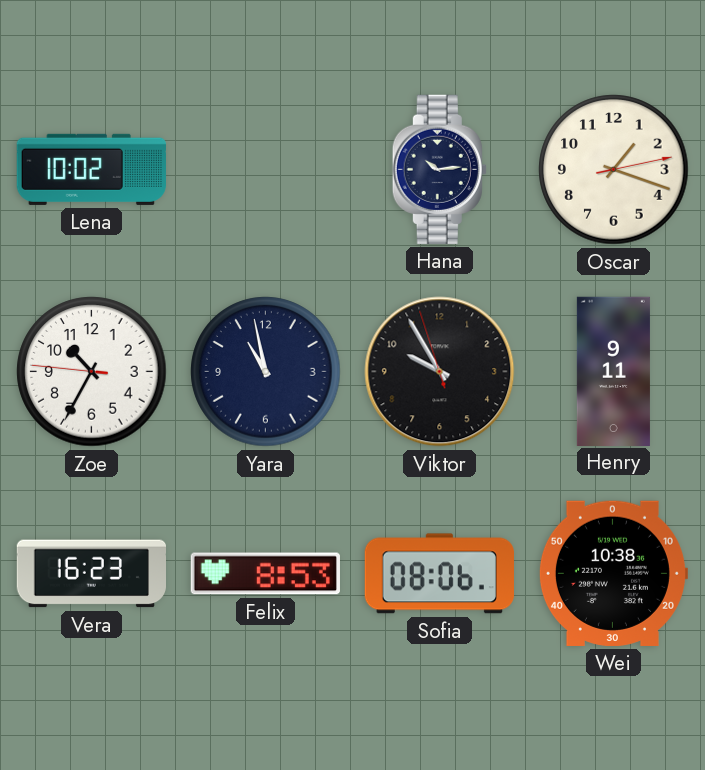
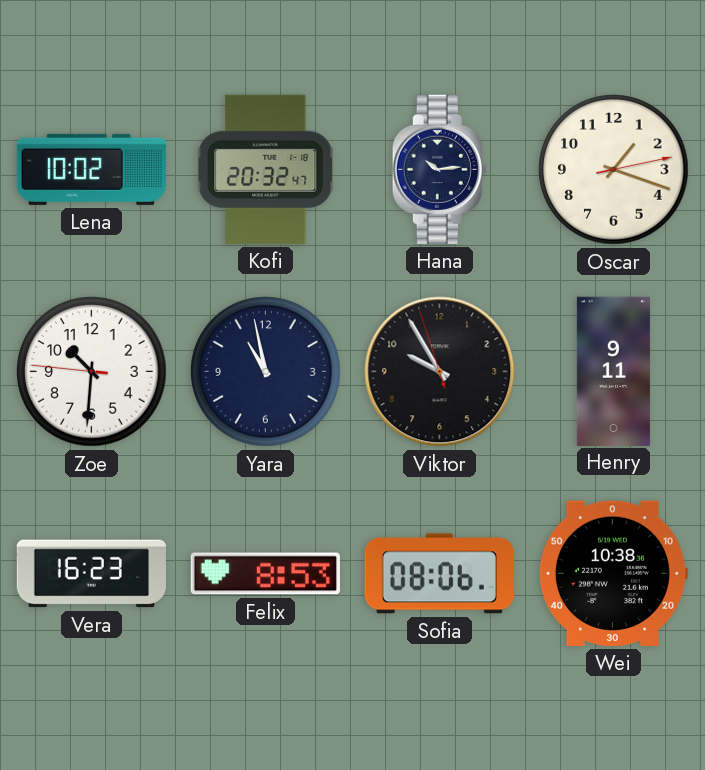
Kofi: none -> 20:32 (266, 169)
Zoe: 10:34 -> 10:30 (92, 372)
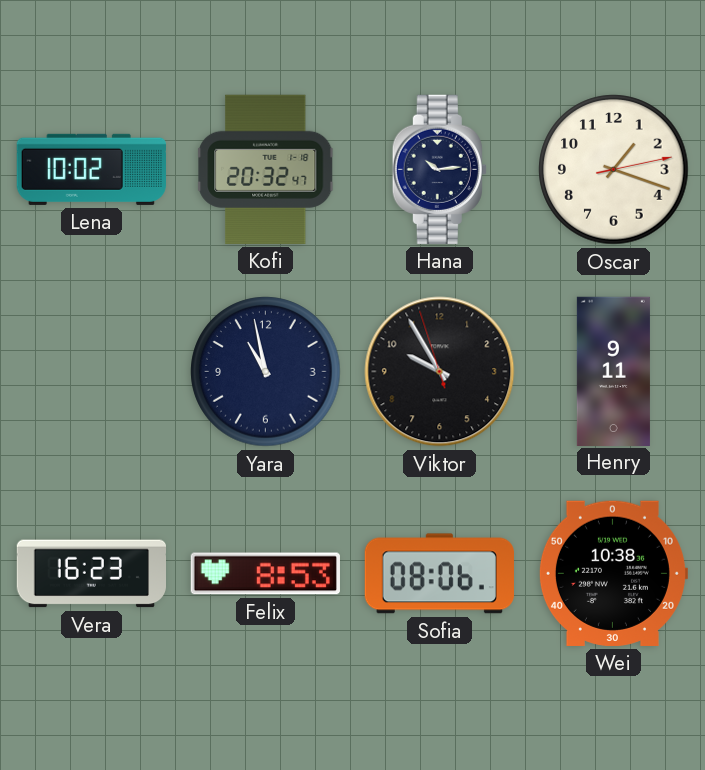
Zoe: 10:30 -> none (92, 372)
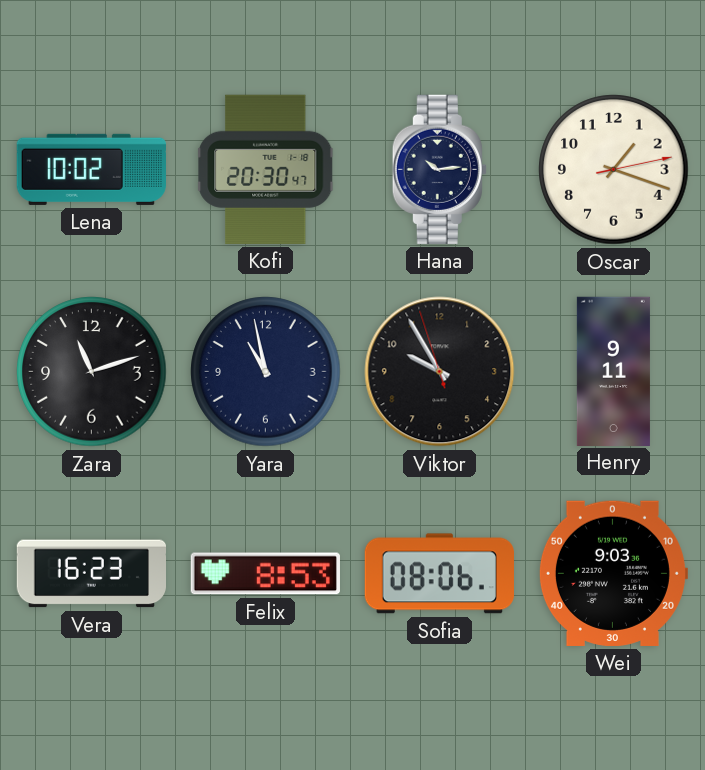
Kofi: 20:32 -> 20:30 (266, 169)
Zara: none -> 11:12 (92, 372)
Wei: 10:38 -> 9:03 (613, 573)
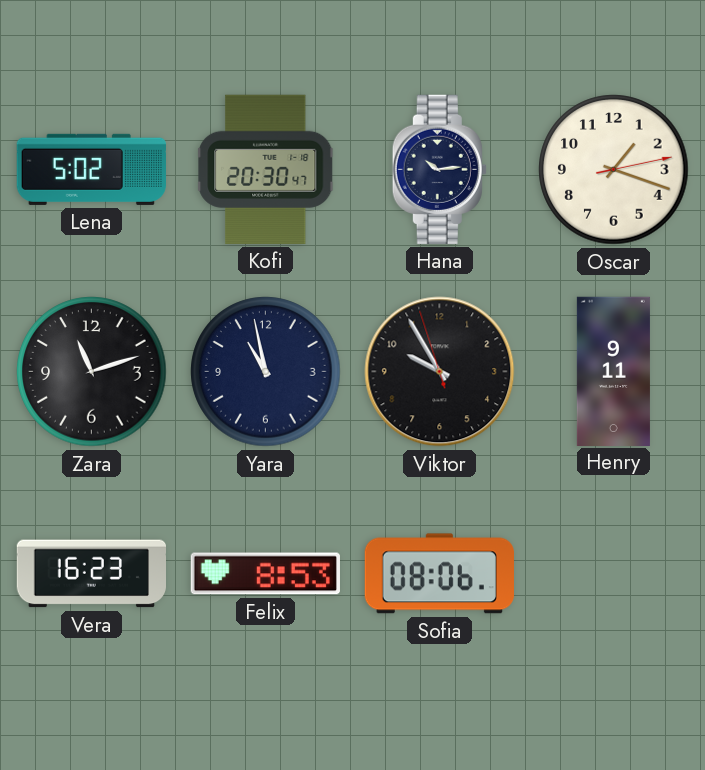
Lena: 10:02 -> 5:02 (91, 169)
Wei: 9:03 -> none (613, 573)
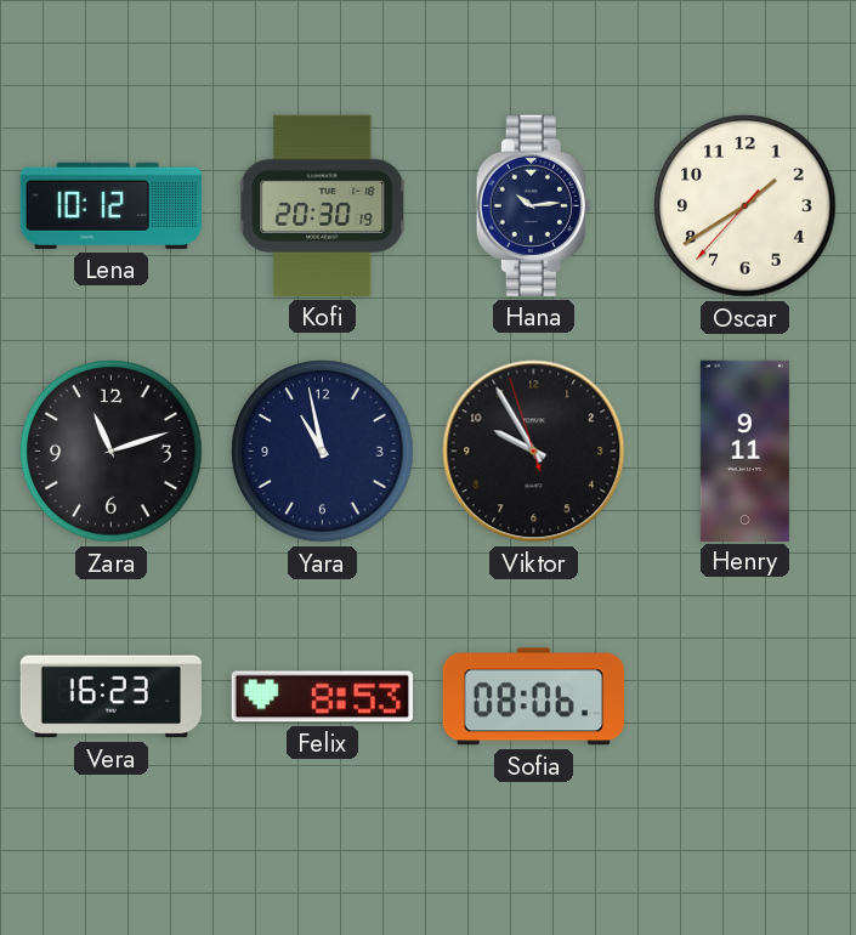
Lena: 5:02 -> 10:12 (110, 205)
Kofi: 20:30:47 -> 20:30:19 (323, 205)
Oscar: 1:18 -> 1:39 (746, 206)
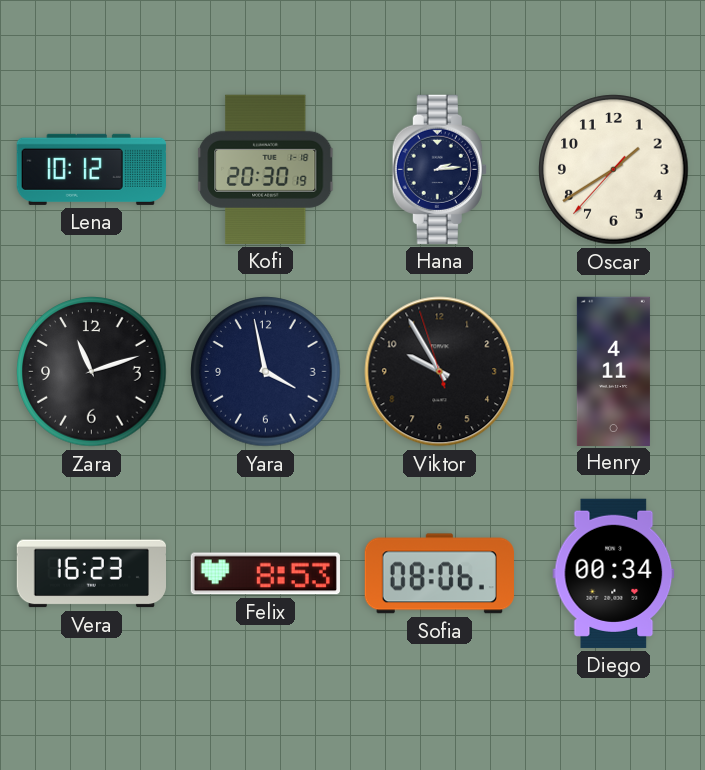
Hana: 10:14 -> 2:14 (439, 169)
Yara: 10:58 -> 3:58 (266, 372)
Henry: 9:11 -> 4:11 (613, 371)
Diego: none -> 00:34 (614, 573)
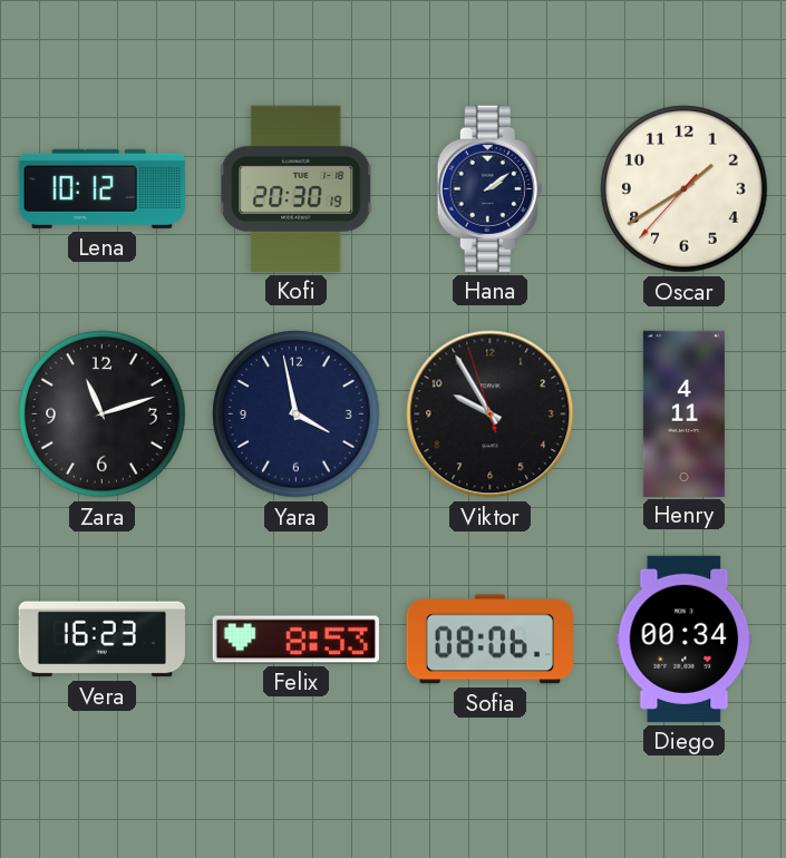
Hana: 2:14 -> 2:09 (489, 188)
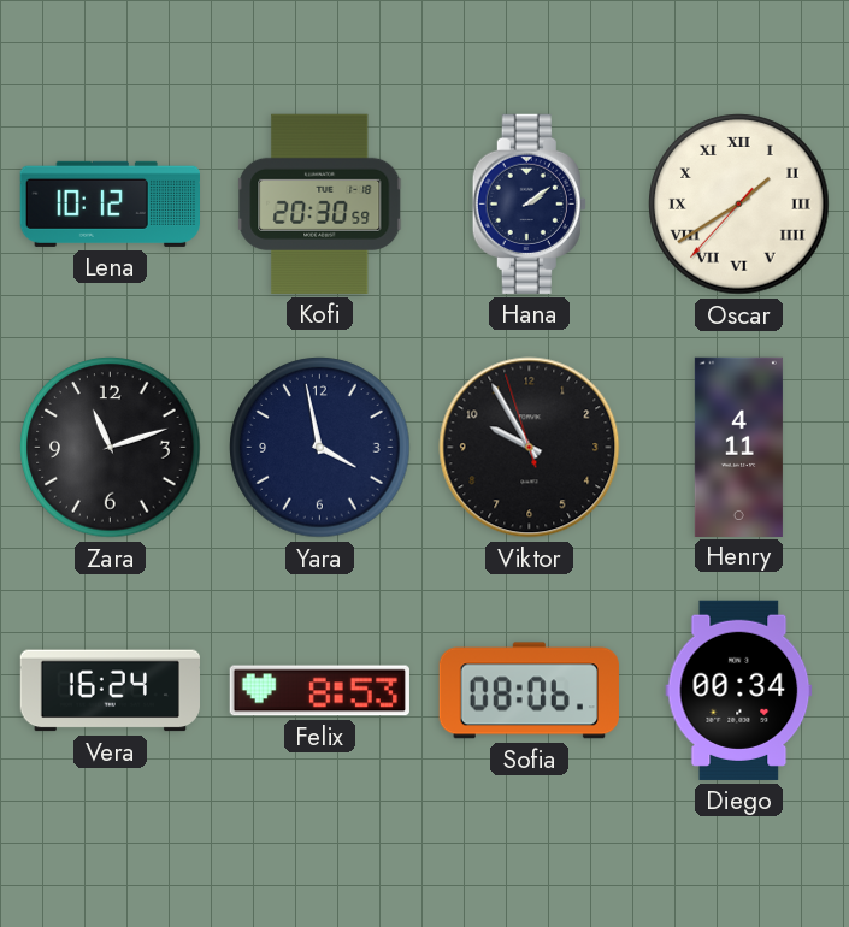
Kofi: 20:30:19 -> 20:30:59 (320, 203)
Oscar numerals: Arabic -> Roman (739, 205)
Vera: 16:23 -> 16:24 (110, 691)
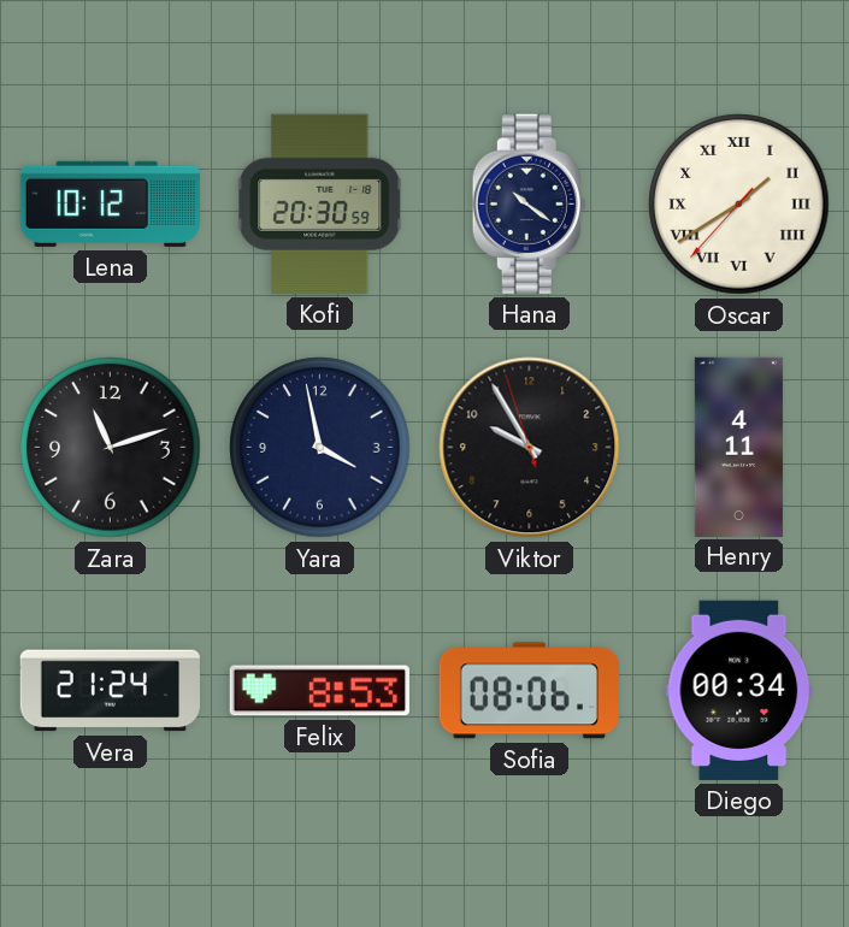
Hana: 2:09 -> 10:21 (529, 203)
Vera: 16:24 -> 21:24 (110, 691)
